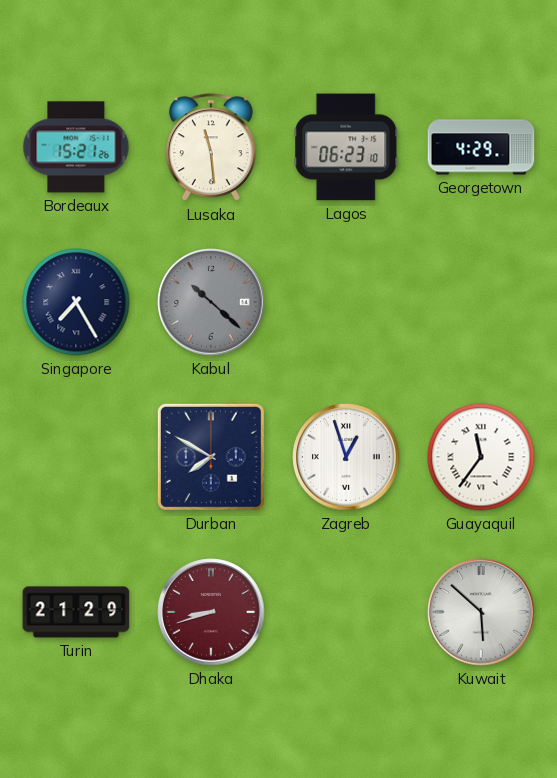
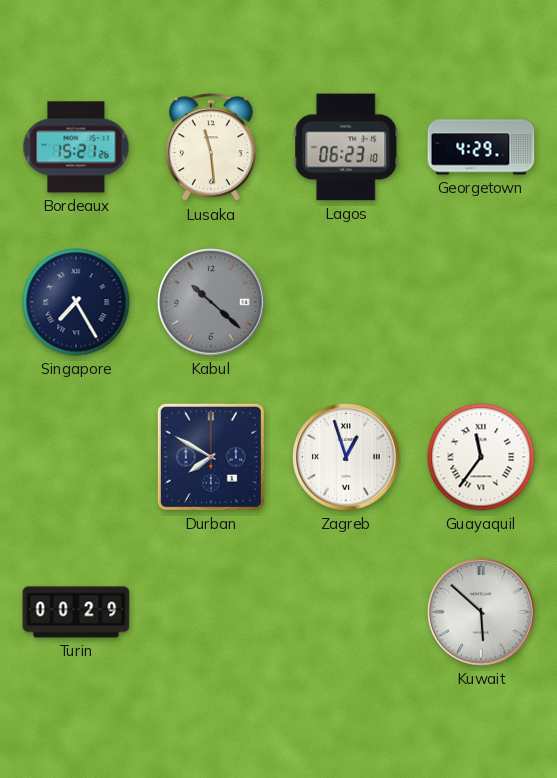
Turin: 21:29 -> 00:29 (76, 612)
Dhaka: 8:42 -> none (211, 612)
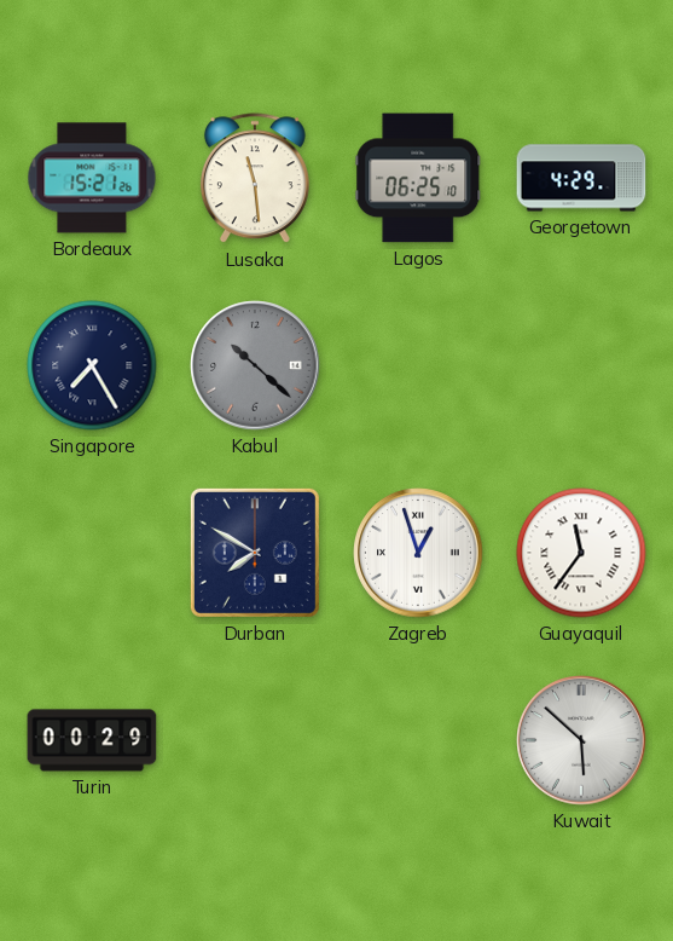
Lagos: 06:23 -> 06:25 (418, 178)
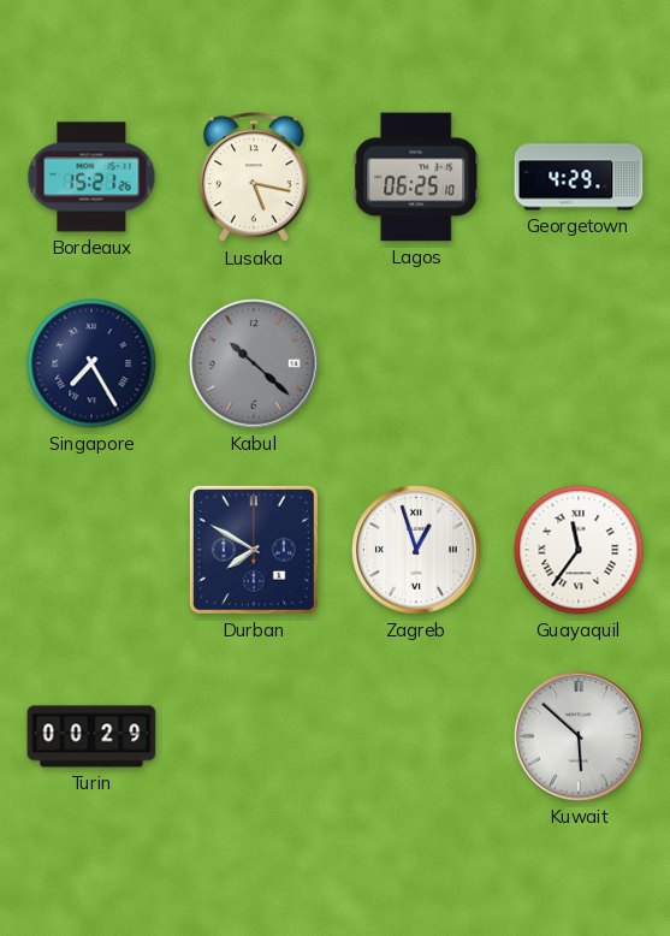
Lusaka: 11:29 -> 5:17 (254, 178)
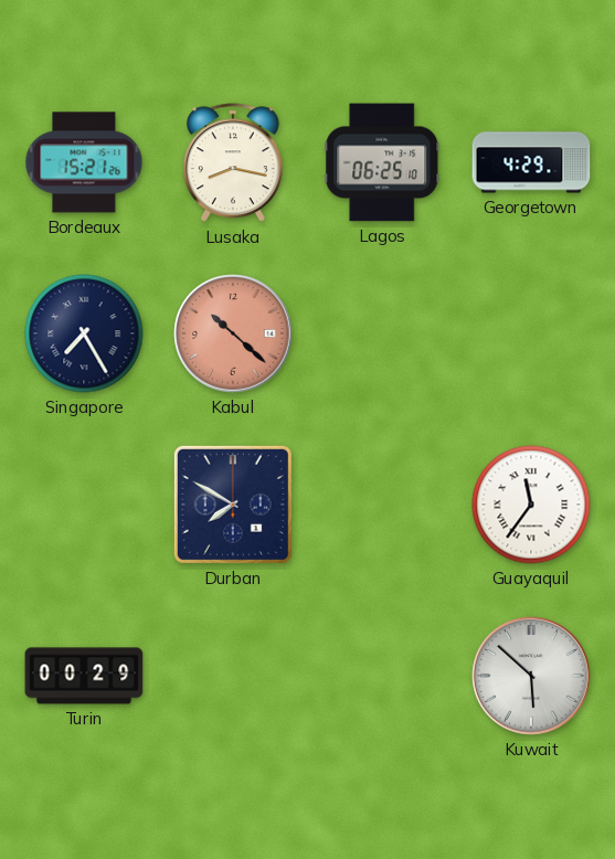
Lusaka: 5:17 -> 8:17 (233, 163)
Kabul dial: grey -> salmon (233, 333)
Zagreb: 12:57 -> none (416, 550)
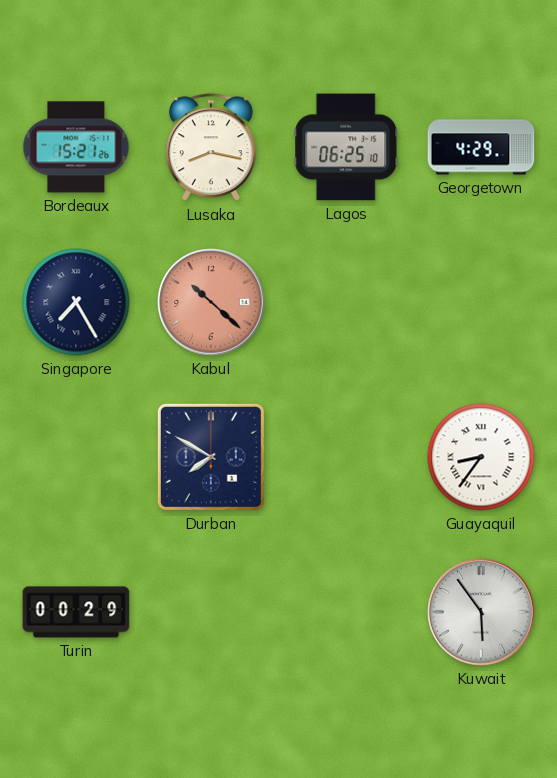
Guayaquil: 11:36 -> 8:36 (481, 457)
Kuwait: 5:52 -> 5:54 (481, 612)
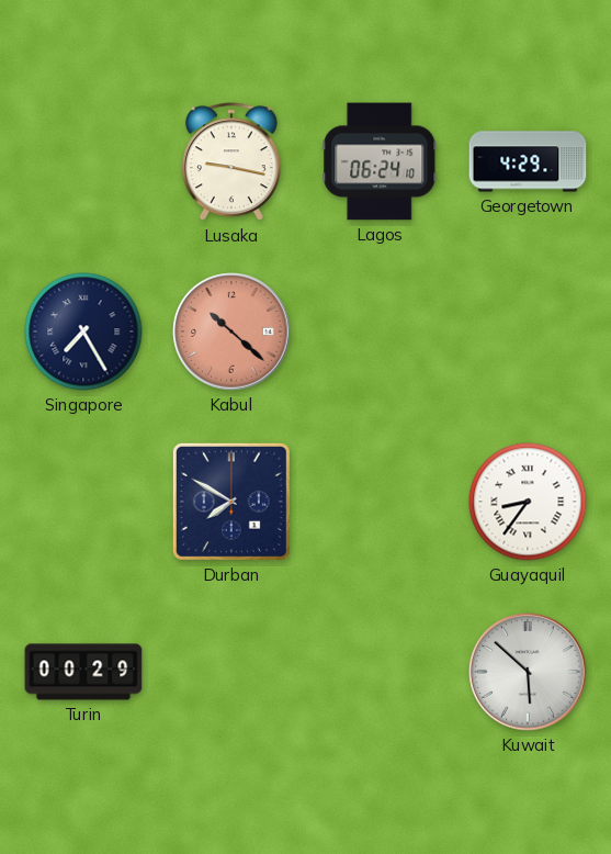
Bordeaux: 15:21 -> none (76, 147)
Lusaka: 8:17 -> 9:17 (231, 162)
Lagos: 06:25 -> 06:24 (380, 161)
Kuwait: 5:54 -> 5:52 (528, 672)
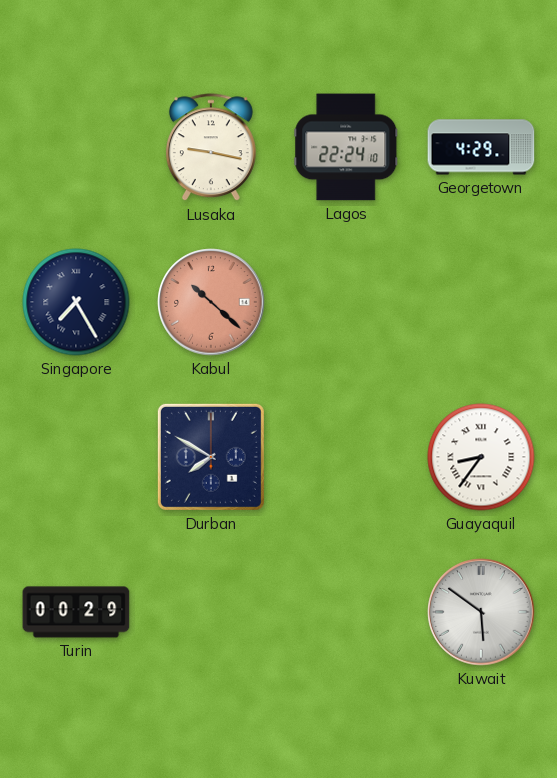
Lagos: 06:24 -> 22:24 (346, 147)
Kuwait: 5:52 -> 5:51 (481, 612)
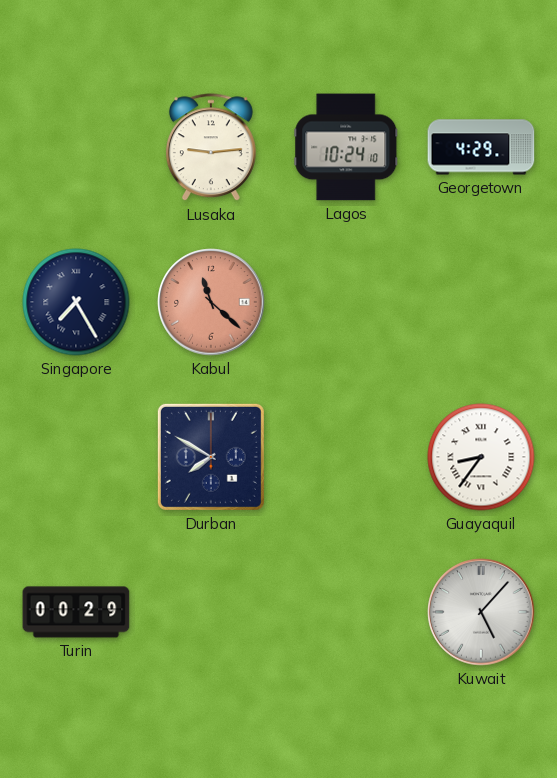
Lusaka: 9:17 -> 9:14 (211, 148)
Lagos: 22:24 -> 10:24 (346, 147)
Kabul: 10:22 -> 11:22 (211, 302)
Kuwait: 5:51 -> 5:07 (481, 612)
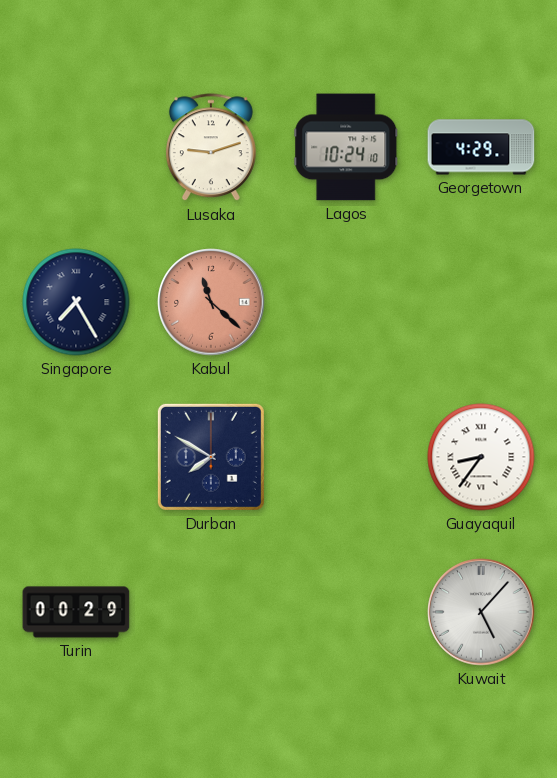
Lusaka: 9:14 -> 9:12 (211, 148)
